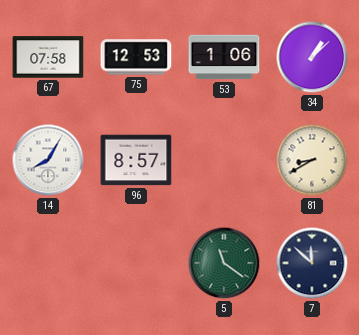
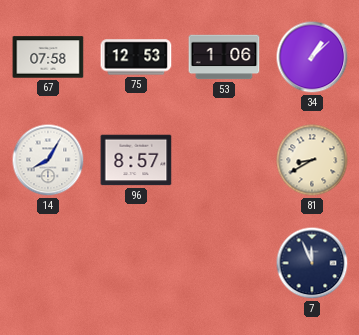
5: 11:21 -> none (224, 263)
7: 11:52 -> 11:56 (312, 263)
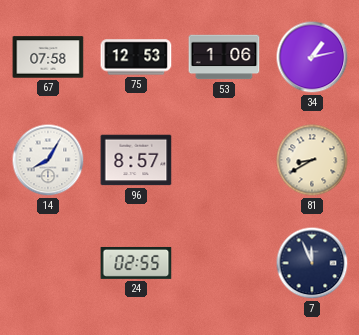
34: 1:08 -> 1:13 (312, 57)
24: none -> 02:55 (136, 263)
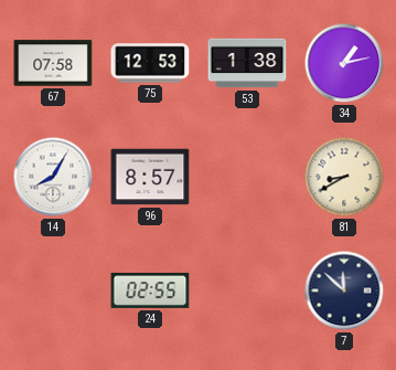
53: 1:06 -> 1:38 (247, 63)
7: 11:56 -> 11:52 (344, 290)
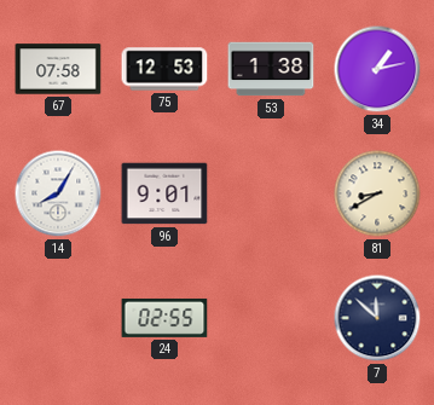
96: 8:57 -> 9:01 (164, 193)
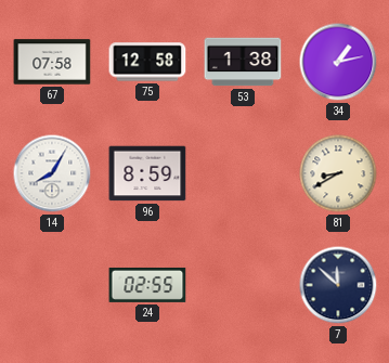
75: 12:53 -> 12:58 (147, 62)
96: 9:01 -> 8:59 (147, 173)
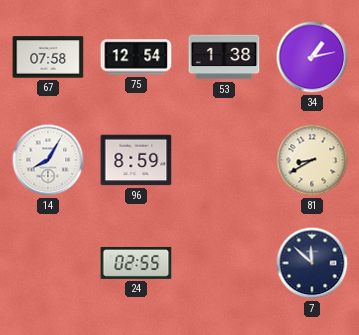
75: 12:58 -> 12:54 (136, 57)
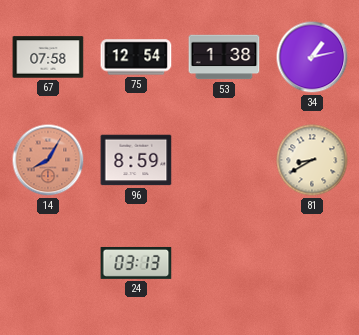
14 dial: white -> salmon (48, 160)
24: 02:55 -> 03:13 (136, 263)
7: 11:52 -> none (312, 263)
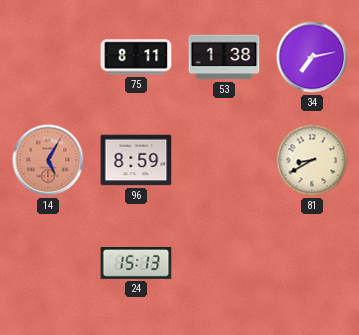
67: 07:58 -> none (48, 57)
75: 12:54 -> 8:11 (136, 57)
34: 1:13 -> 7:13 (312, 57)
14: 8:05 -> 5:05 (48, 160)
24: 03:13 -> 15:13 (136, 263)
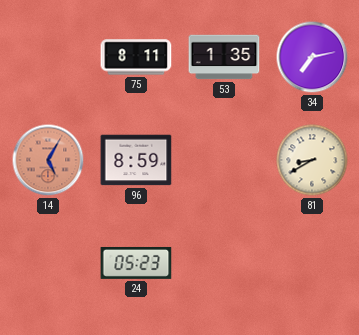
53: 1:38 -> 1:35 (224, 57)
24: 15:13 -> 05:23 (136, 263)
